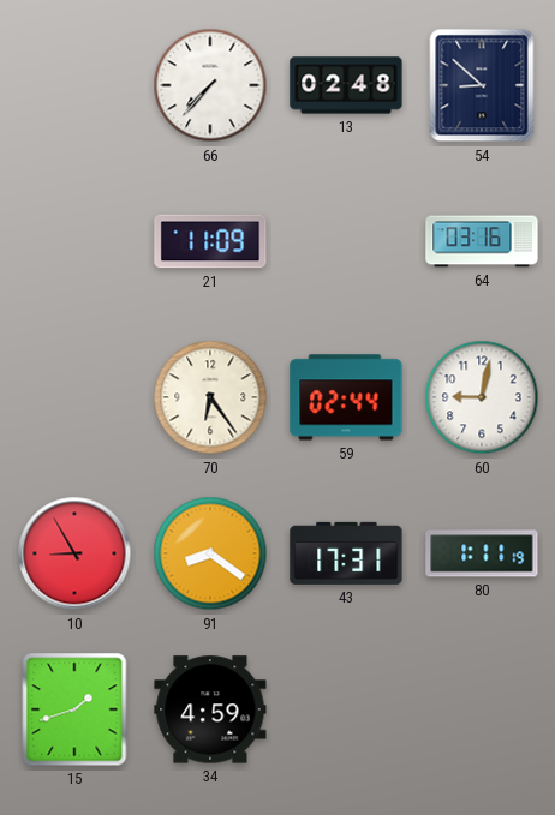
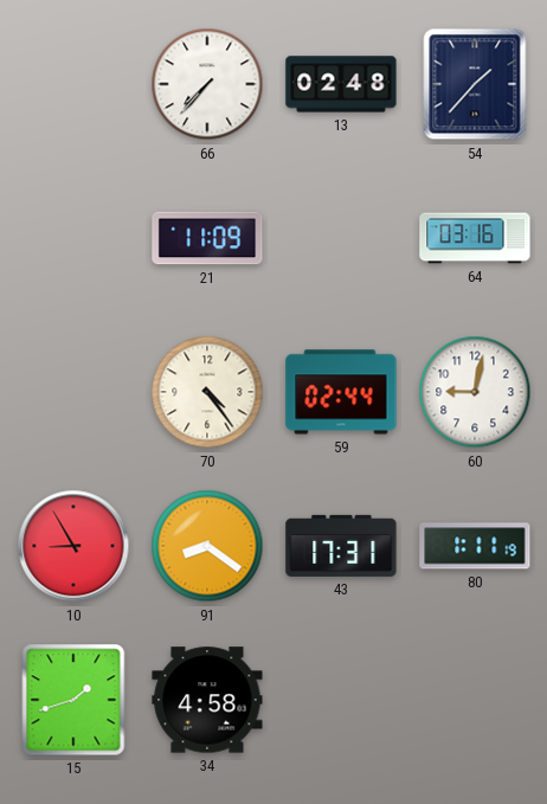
54: 8:52 -> 1:37 (475, 84)
70: 6:24 -> 4:24 (207, 392)
34: 4:59 -> 4:58 (207, 700)
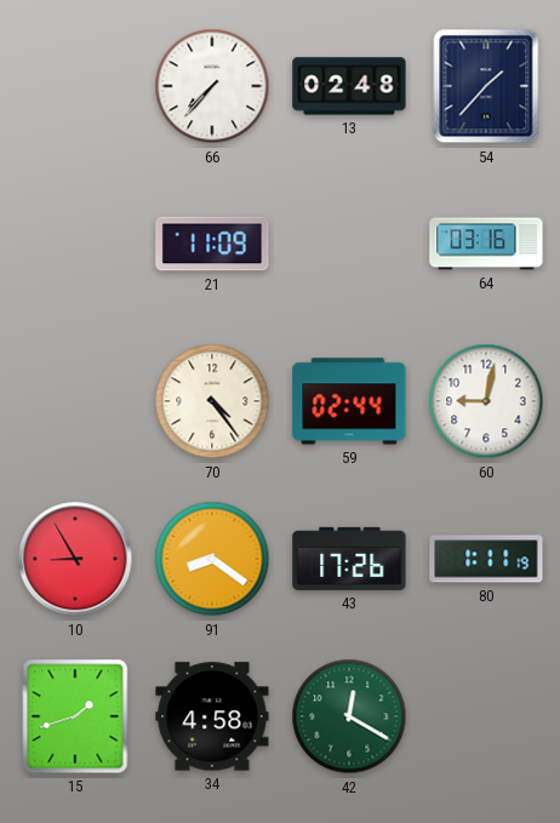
43: 17:31 -> 17:26 (349, 559)
42: none -> 12:20 (349, 716)
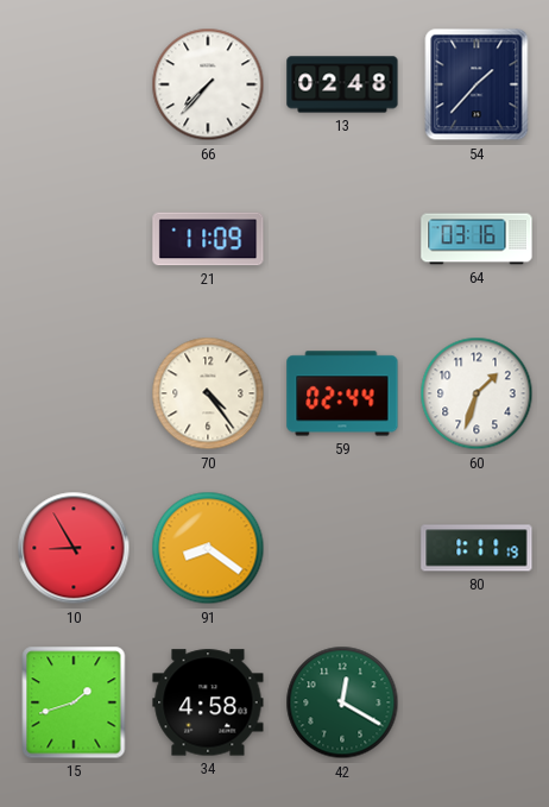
60: 9:02 -> 1:33 (477, 393)
43: 17:26 -> none (349, 559)
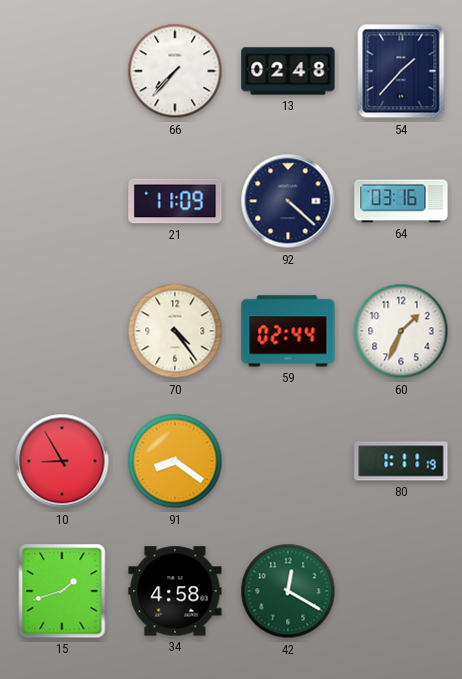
92: none -> 4:22 (288, 201)
60: 1:33 -> 1:34 (401, 331)
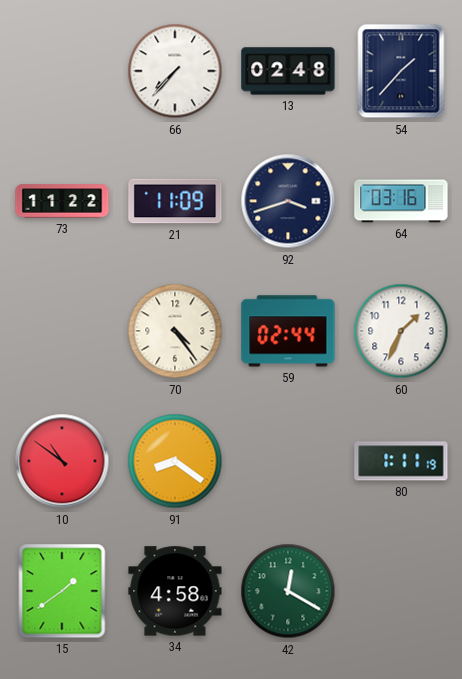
73: none -> 11:22 (62, 201)
92: 4:22 -> 3:42 (288, 201)
10: 8:55 -> 10:51 (62, 461)
15: 1:42 -> 1:39 (62, 591)
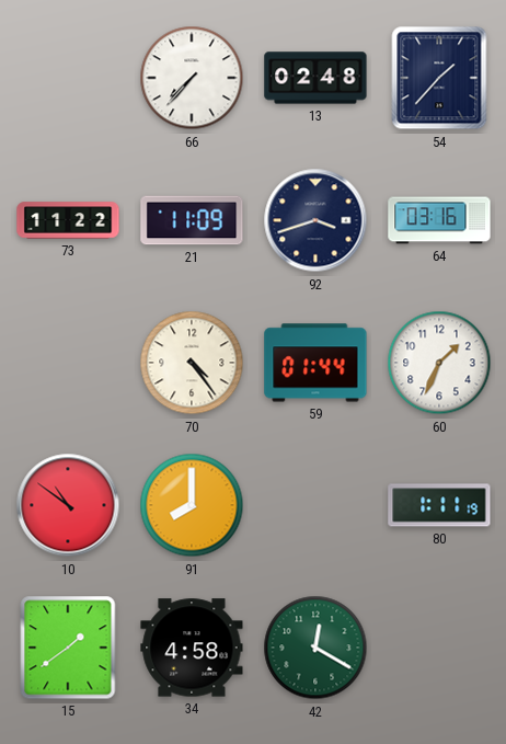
59: 02:44 -> 01:44 (315, 363)
91: 8:21 -> 8:00 (192, 505)
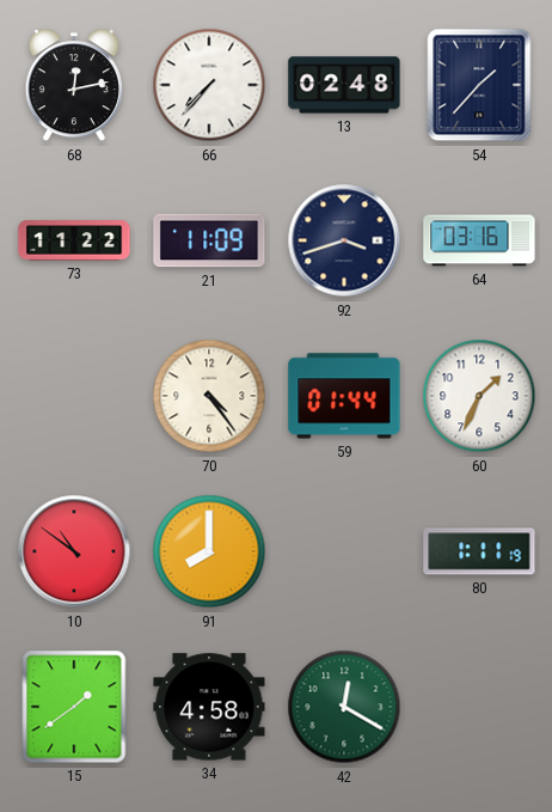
68: none -> 12:13 (74, 86)
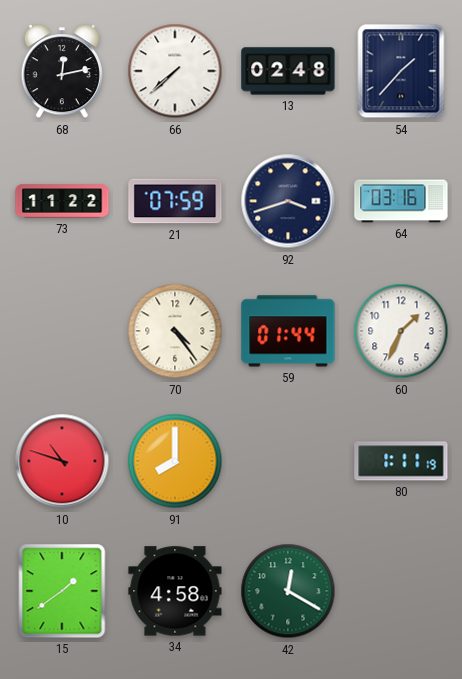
66: 7:37 -> 7:38 (175, 71)
21: 11:09 -> 07:59 (175, 201)
10: 10:51 -> 10:48 (62, 461)
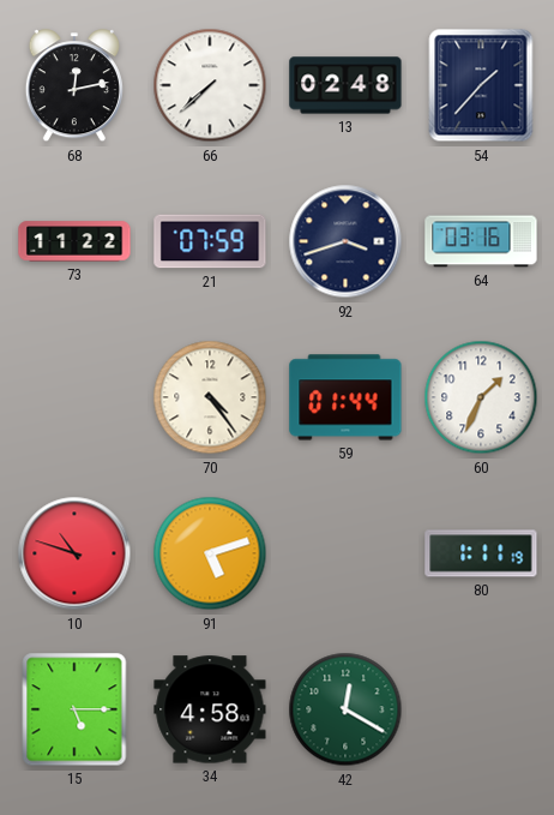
91: 8:00 -> 5:12 (210, 553)
15: 1:39 -> 5:15 (74, 709)
